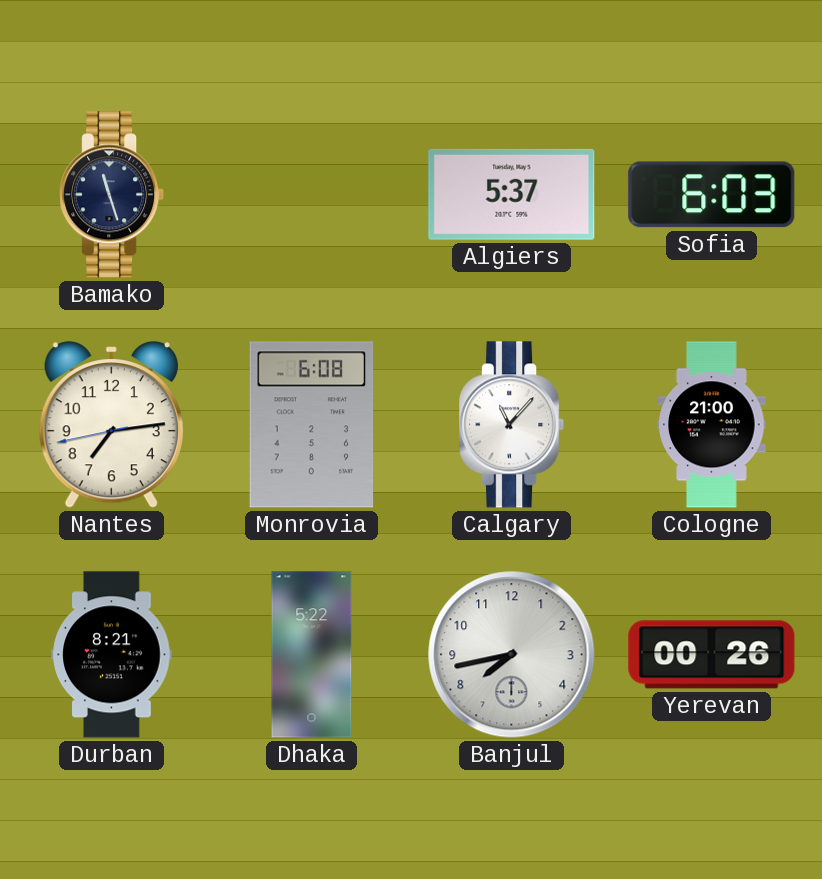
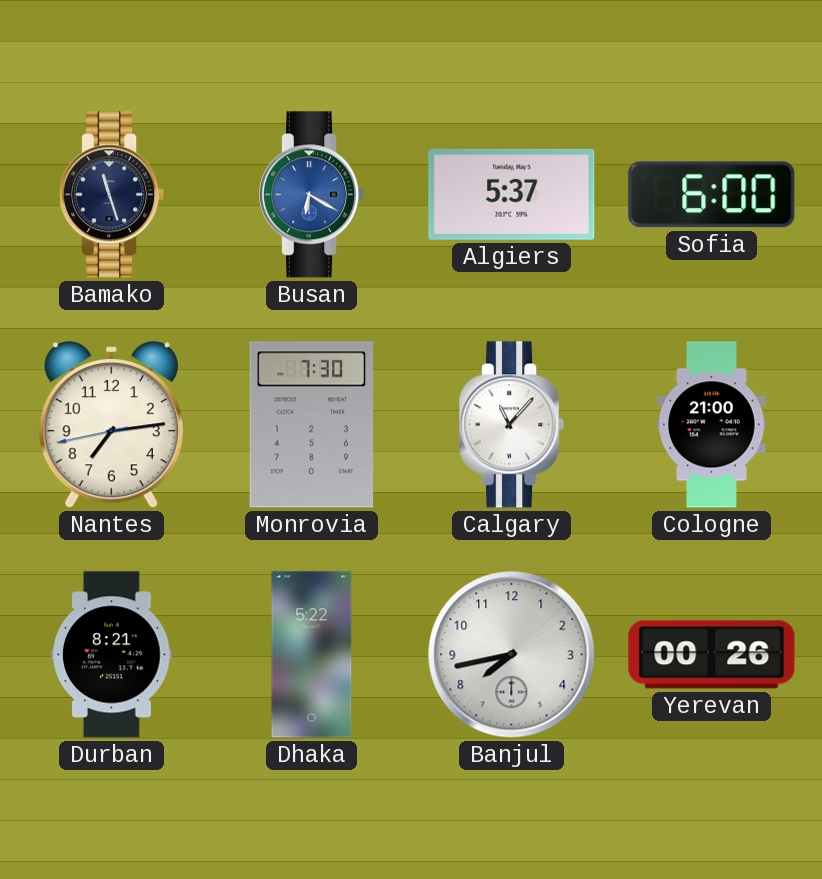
Busan: none -> 6:20 (312, 195)
Sofia: 6:03 -> 6:00 (712, 195)
Monrovia: 6:08 -> 7:30 (312, 425)
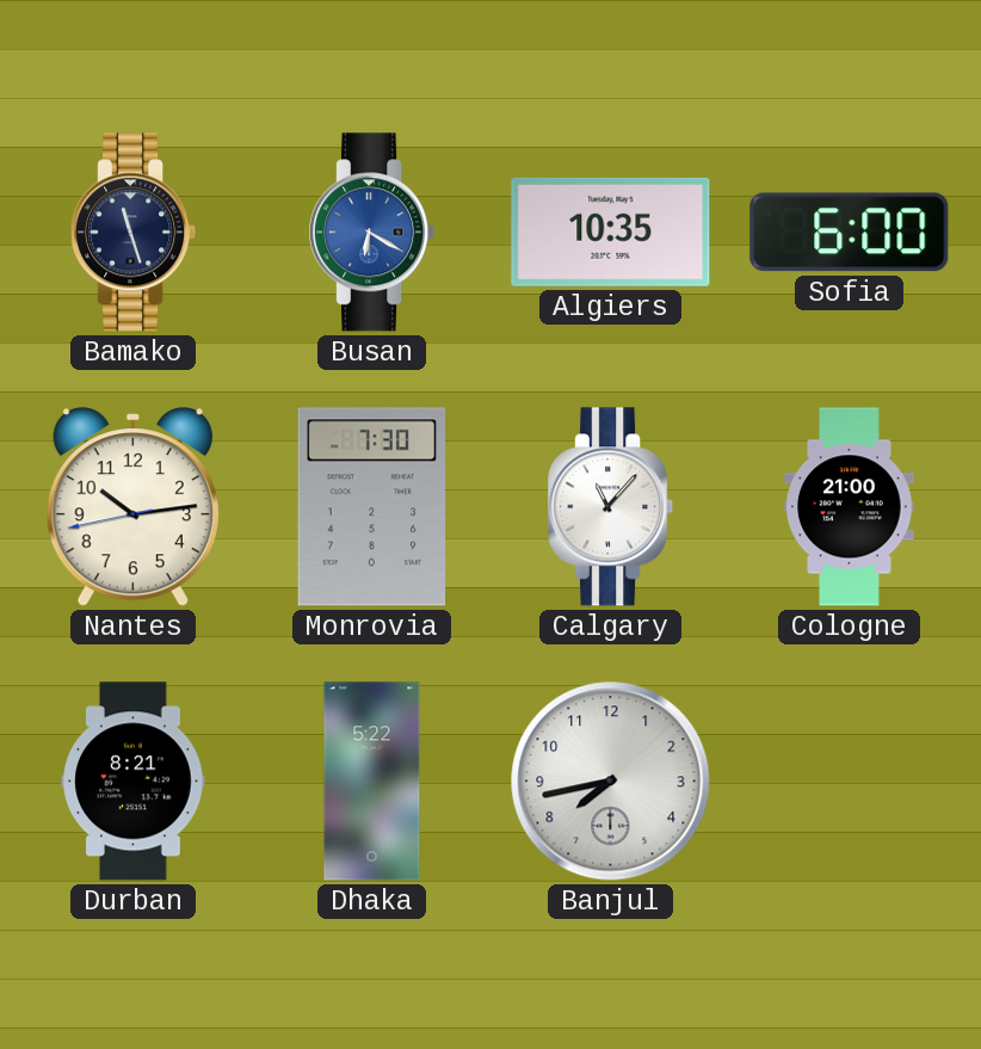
Algiers: 5:37 -> 10:35 (611, 232)
Nantes: 7:13 -> 10:13 (132, 507)
Yerevan: 00:26 -> none (712, 655)
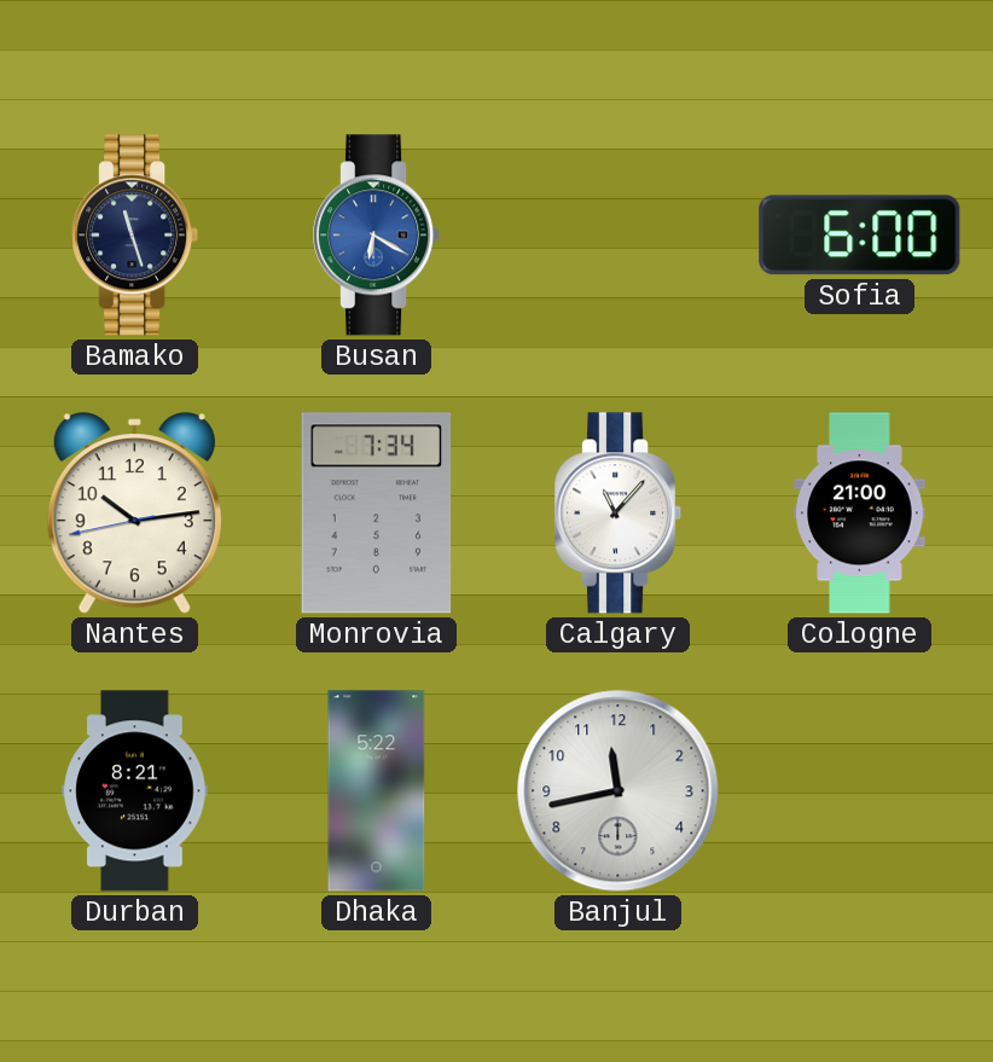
Algiers: 10:35 -> none (611, 232)
Monrovia: 7:30 -> 7:34 (377, 513)
Banjul: 7:43 -> 11:43 (619, 791)
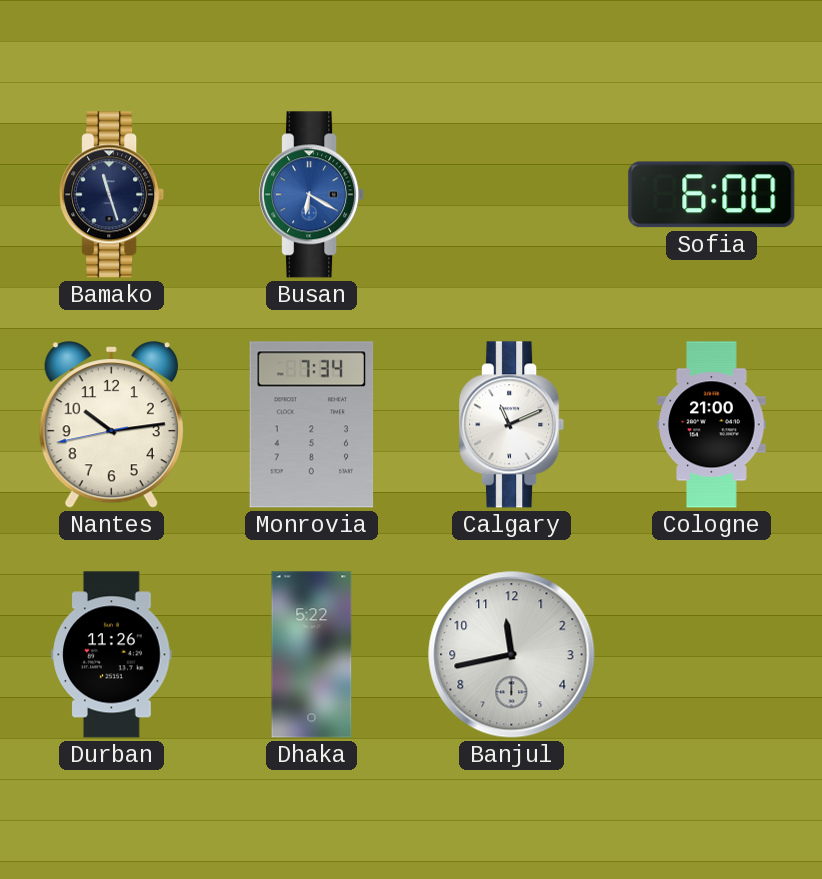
Calgary: 11:07 -> 11:11 (512, 425)
Durban: 8:21 -> 11:26 (112, 655)
